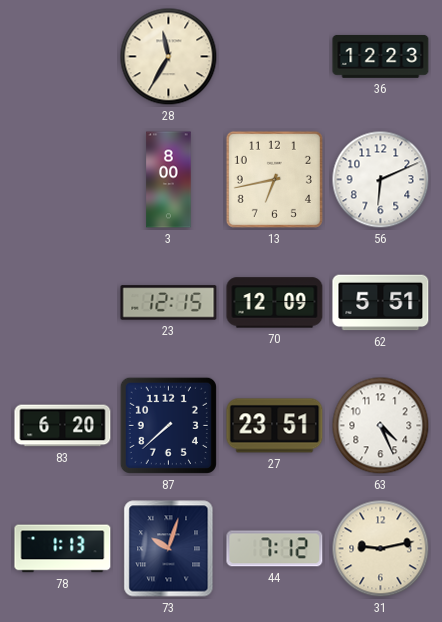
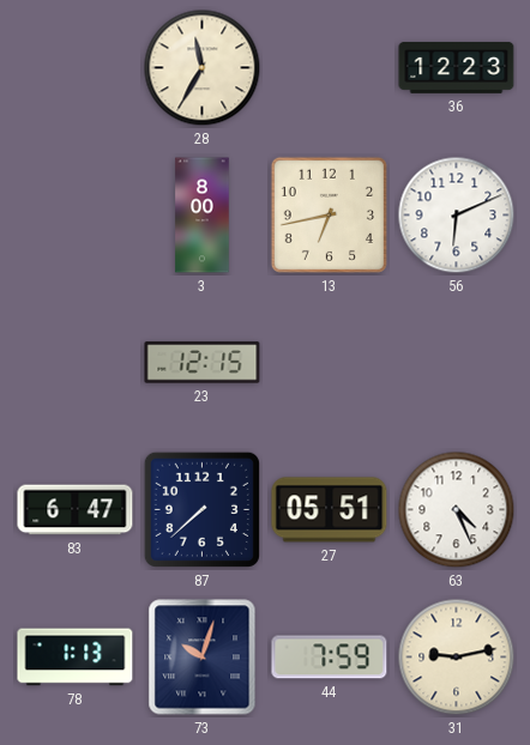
70: 12:09 -> none (275, 303)
62: 5:51 -> none (381, 303)
83: 6:20 -> 6:47 (76, 510)
27: 23:51 -> 05:51 (330, 510)
44: 7:12 -> 7:59 (330, 658)
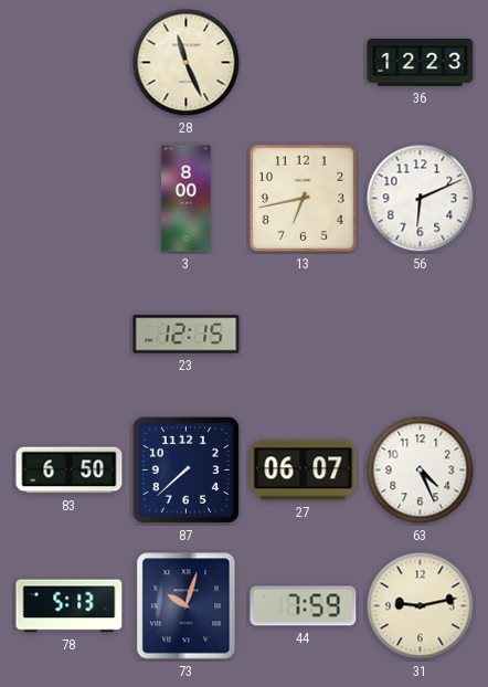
28: 11:35 -> 11:26 (187, 63)
83: 6:47 -> 6:50 (70, 471)
27: 05:51 -> 06:07 (304, 471)
78: 1:13 -> 5:13 (70, 606)
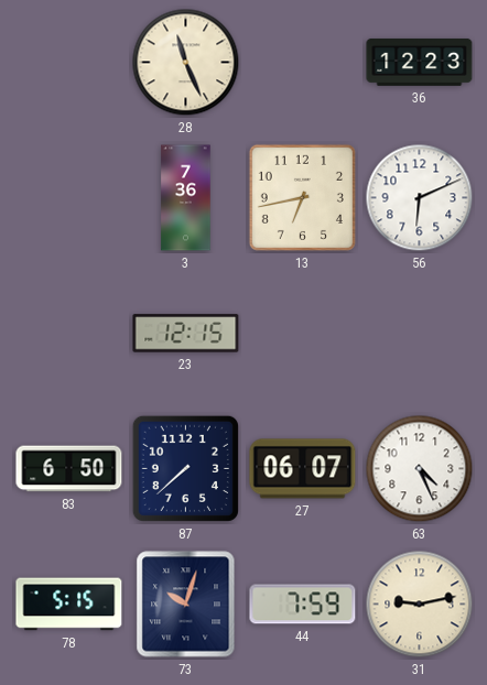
3: 8:00 -> 7:36 (186, 198)
78: 5:13 -> 5:15 (69, 605)
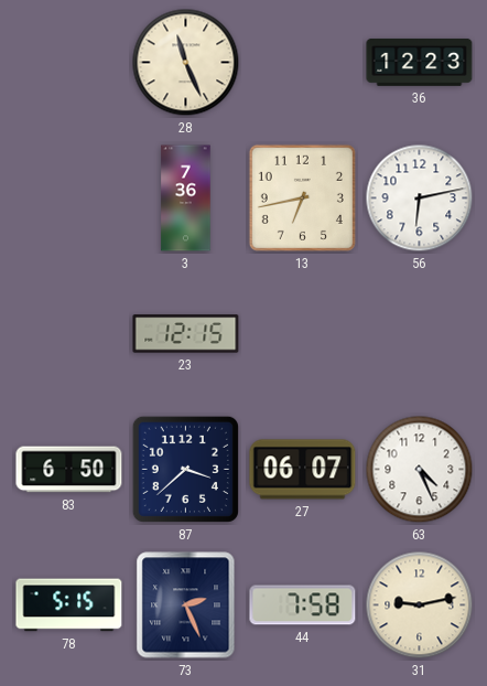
56: 6:11 -> 6:13 (420, 199)
87: 7:38 -> 3:38 (185, 469)
73: 10:03 -> 2:26 (186, 605)
44: 7:59 -> 7:58 (303, 605)
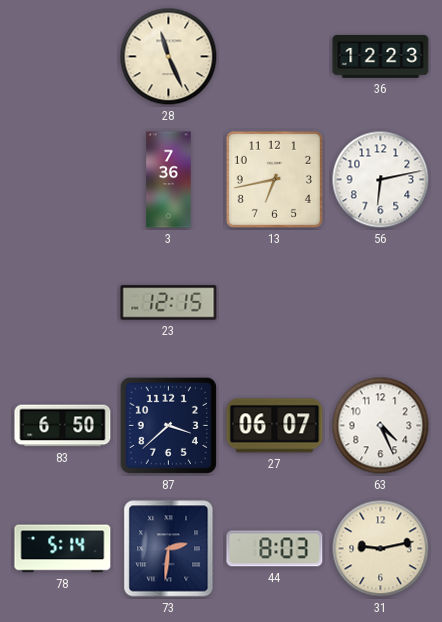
78: 5:15 -> 5:14 (63, 549)
73: 2:26 -> 2:31 (169, 549)
44: 7:58 -> 8:03 (275, 549)
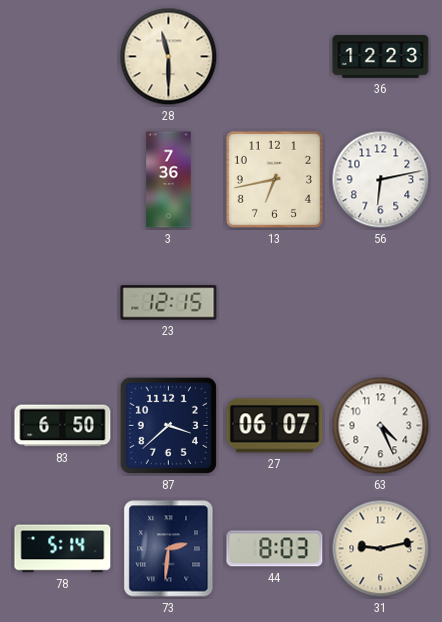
28: 11:26 -> 11:30 (169, 57)
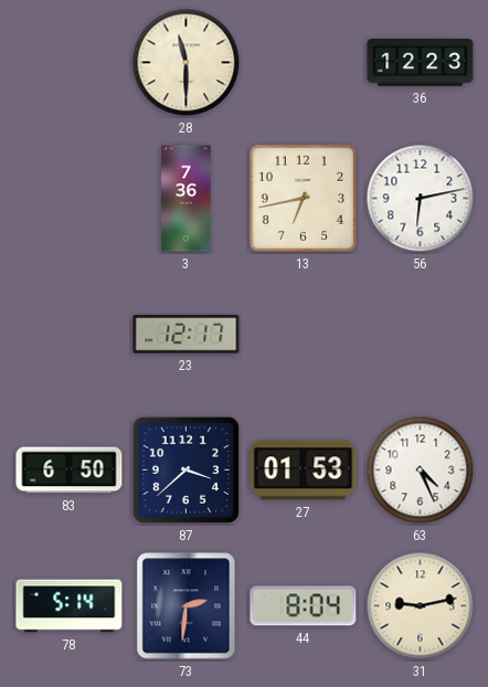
23: 12:15 -> 12:17 (187, 335)
27: 06:07 -> 01:53 (304, 471)
44: 8:03 -> 8:04 (304, 606)
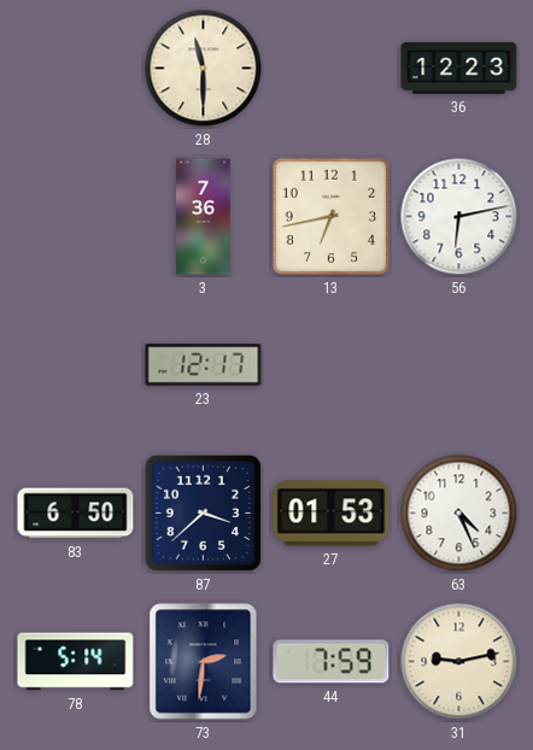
44: 8:04 -> 7:59 (332, 662)
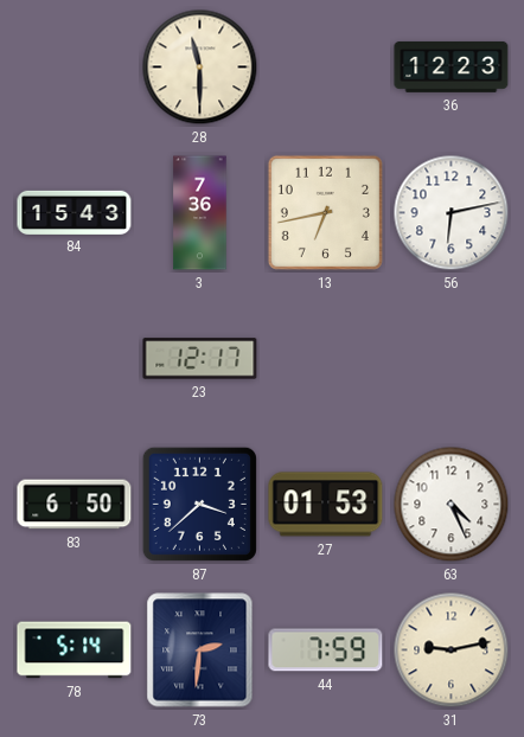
84: none -> 15:43 (75, 212)
